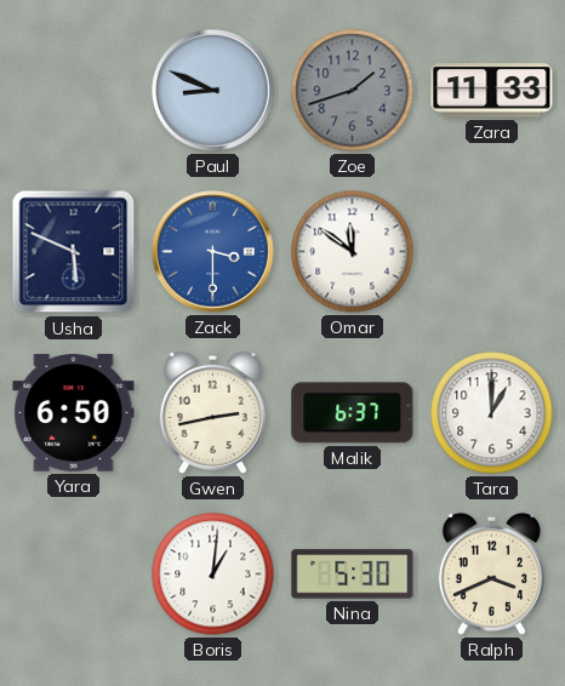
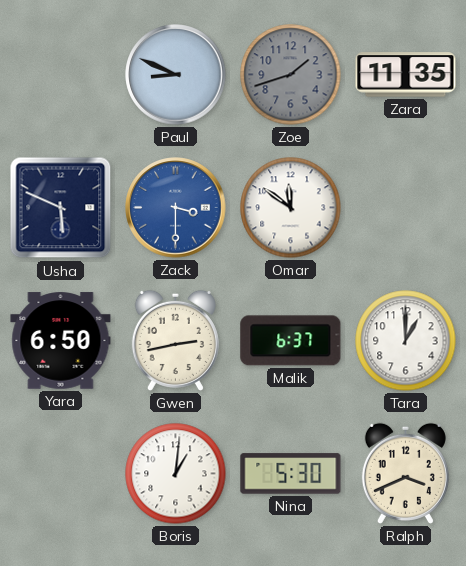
Zara: 11:33 -> 11:35 (406, 75)
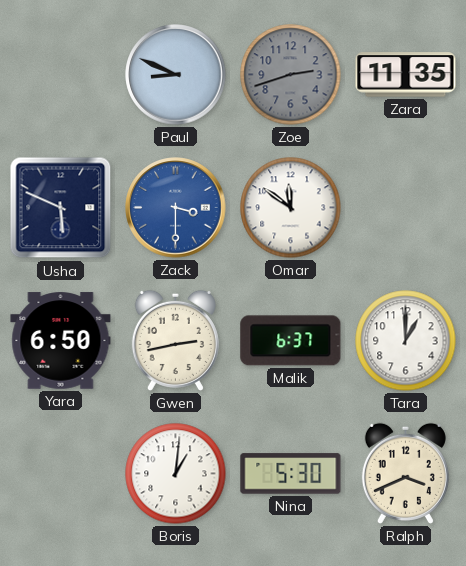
Zoe: 1:42 -> 2:42 (291, 75)
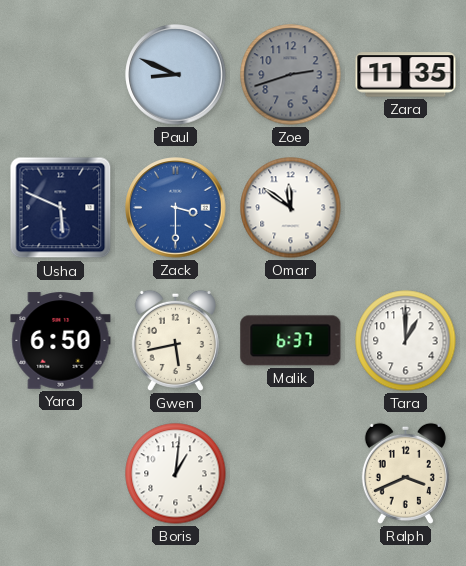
Gwen: 2:43 -> 5:43 (175, 340)
Nina: 5:30 -> none (291, 474)
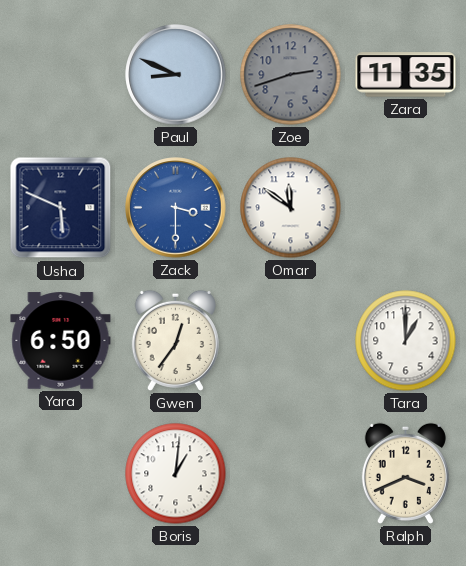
Gwen: 5:43 -> 12:36 (175, 340)
Malik: 6:37 -> none (291, 341)
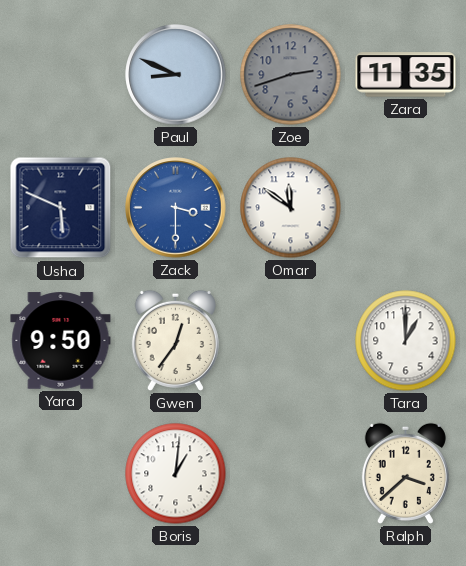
Yara: 6:50 -> 9:50 (61, 341)
Ralph: 3:41 -> 3:38 (405, 473)
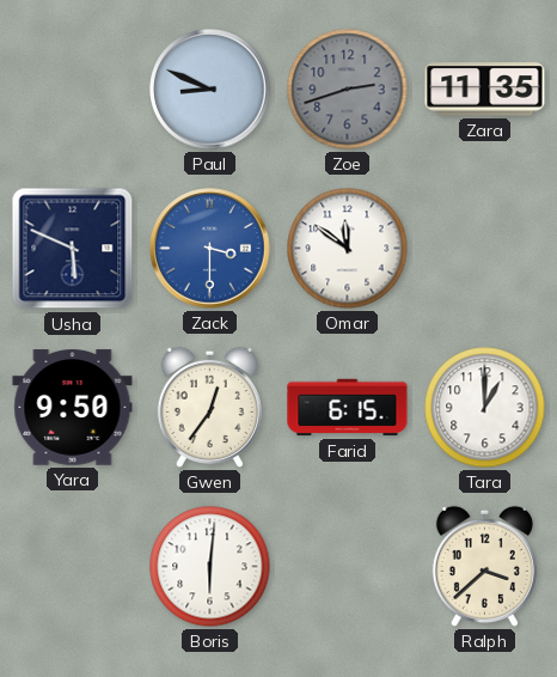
Farid: none -> 6:15 (348, 408)
Boris: 1:01 -> 6:01 (210, 567)
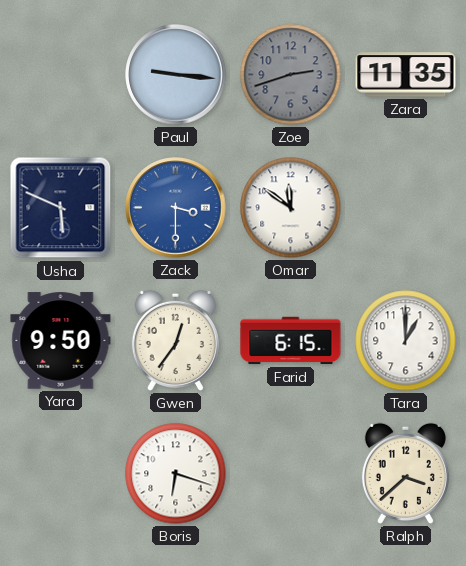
Paul: 8:49 -> 9:16 (176, 75)
Boris: 6:01 -> 6:18 (176, 474)
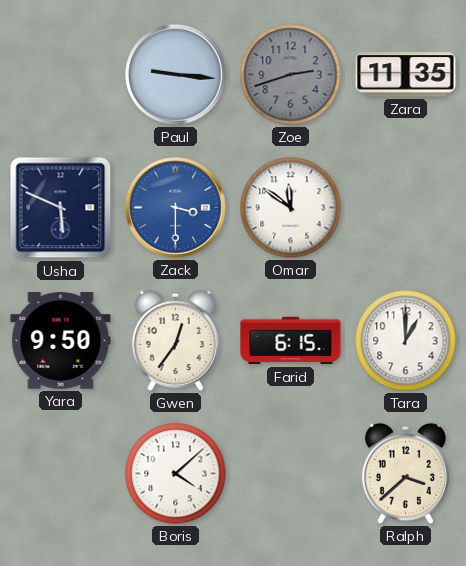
Boris: 6:18 -> 4:08 (176, 474)
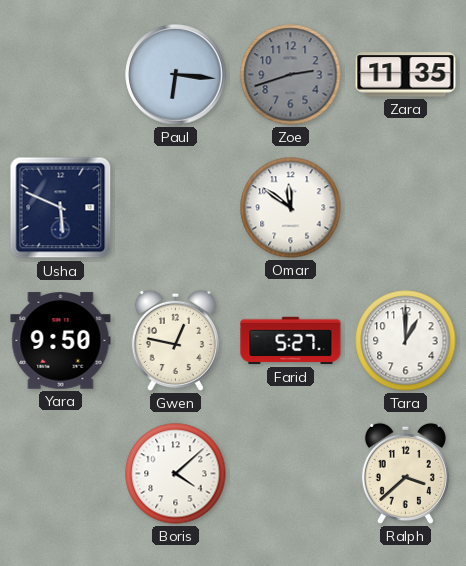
Paul: 9:16 -> 6:16 (176, 75)
Zack: 3:30 -> none (176, 208)
Gwen: 12:36 -> 12:47 (175, 340)
Farid: 6:15 -> 5:27 (291, 341)
